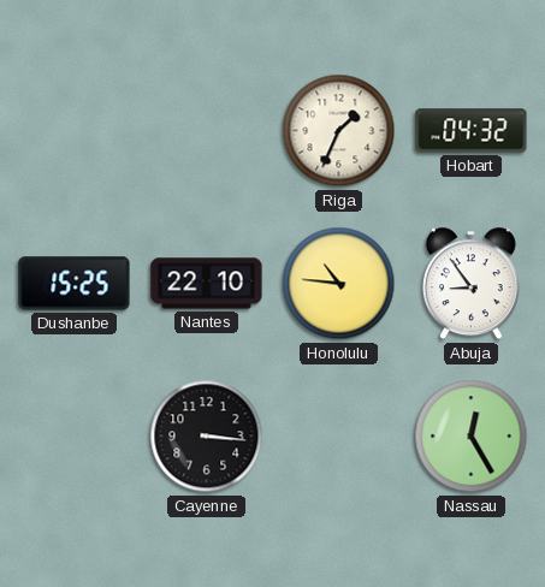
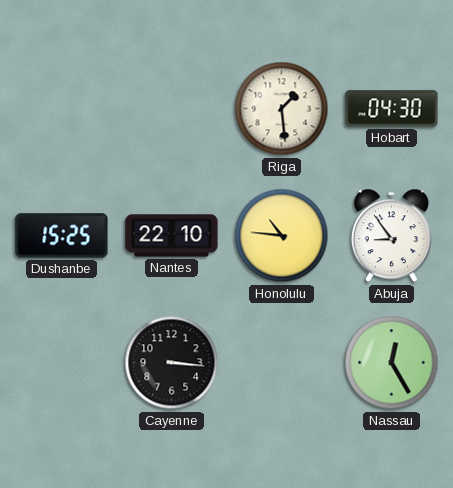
Riga: 1:34 -> 1:29 (282, 109)
Hobart: 04:32 -> 04:30 (392, 109)
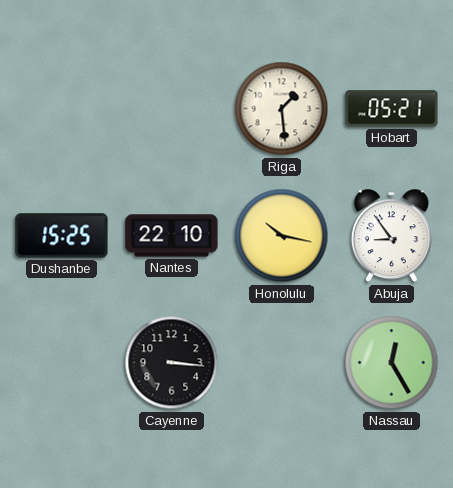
Hobart: 04:30 -> 05:21 (392, 109)
Honolulu: 10:46 -> 10:17 (282, 236)
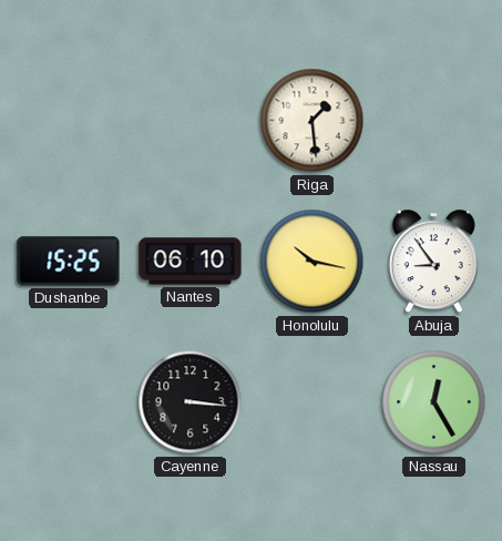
Hobart: 05:21 -> none (392, 109)
Nantes: 22:10 -> 06:10 (191, 262)
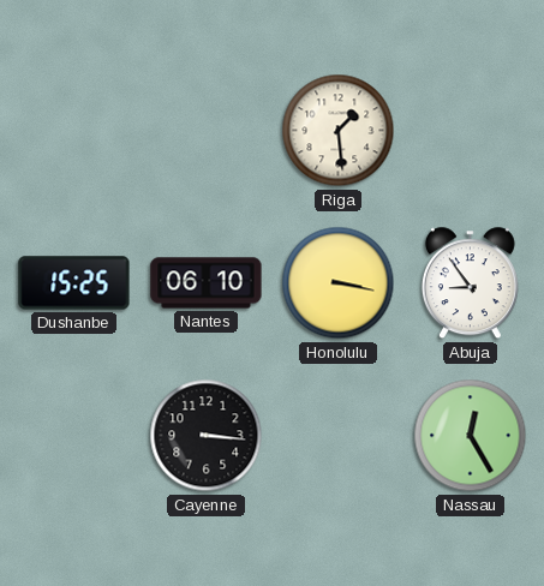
Honolulu: 10:17 -> 3:17 (339, 283)
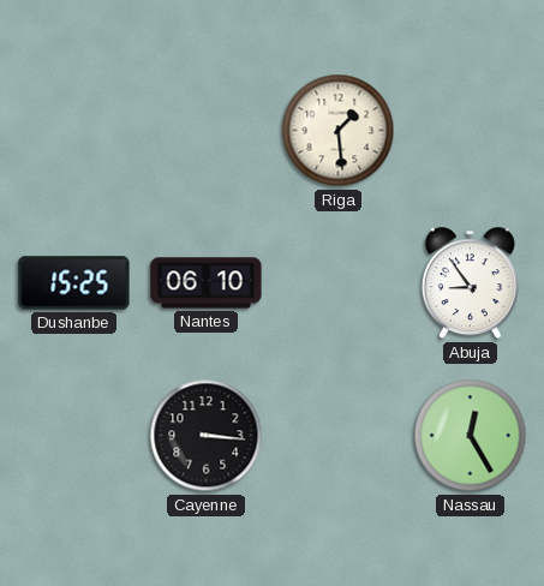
Honolulu: 3:17 -> none (339, 283)
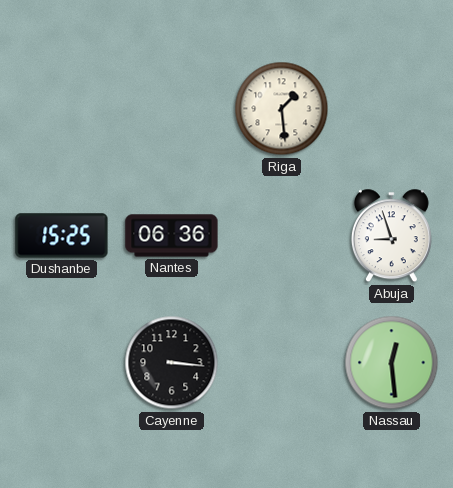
Nantes: 06:10 -> 06:36 (172, 236)
Abuja: 8:54 -> 8:57 (391, 236)
Nassau: 12:25 -> 12:29 (392, 363)
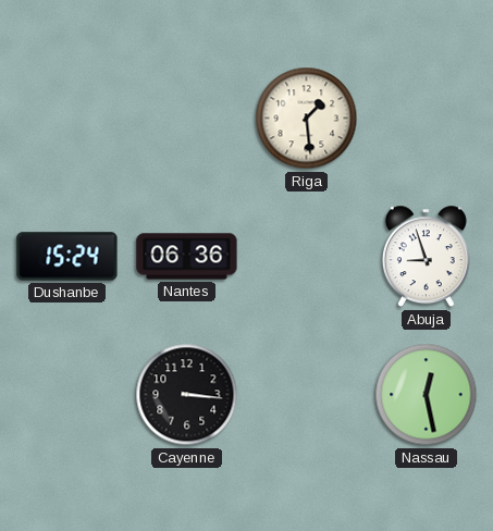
Dushanbe: 15:25 -> 15:24 (67, 257)
Nassau: 12:29 -> 12:28 (427, 395)
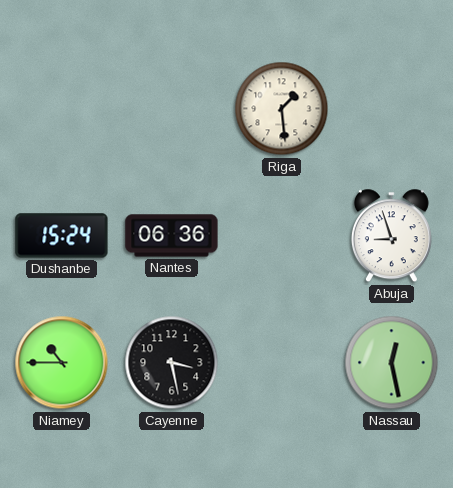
Niamey: none -> 10:45 (62, 363)
Cayenne: 3:16 -> 3:28 (172, 363)
